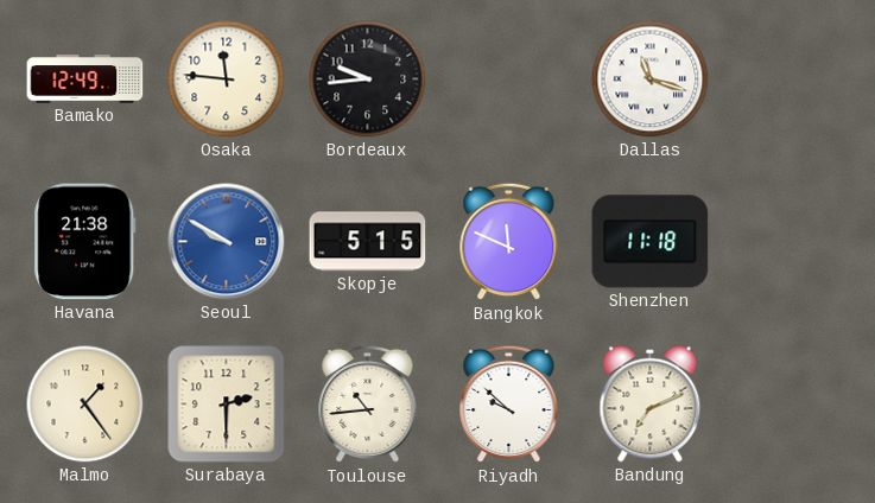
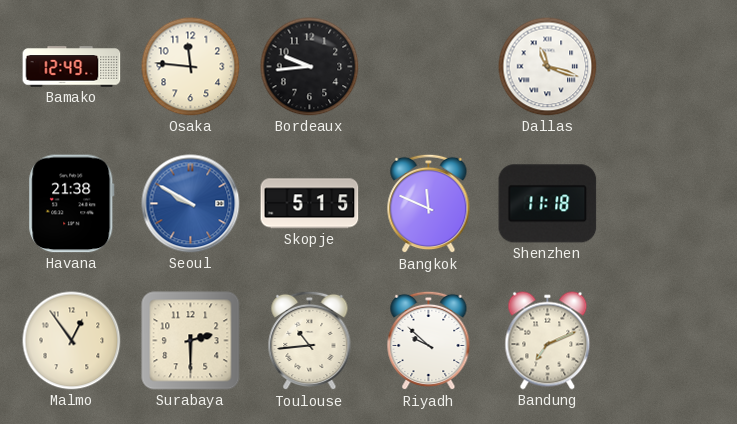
Malmo: 1:24 -> 12:54 (72, 341)
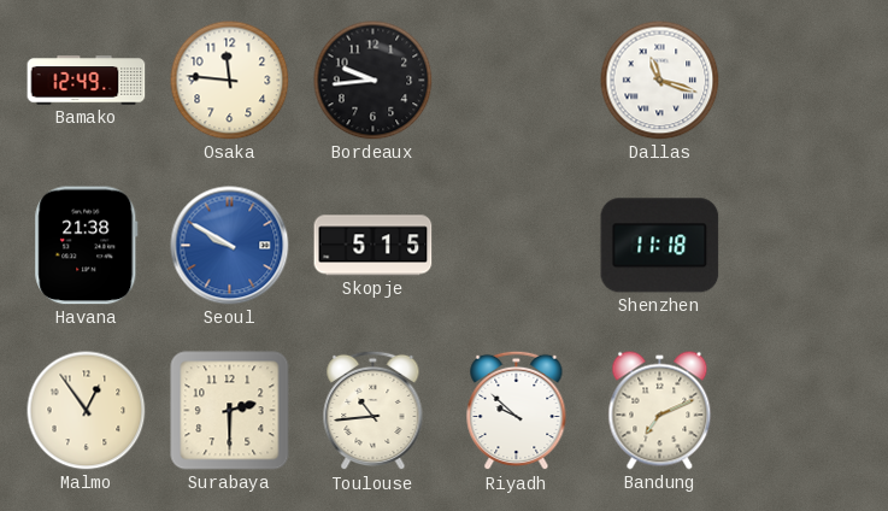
Bangkok: 11:49 -> none (429, 204)
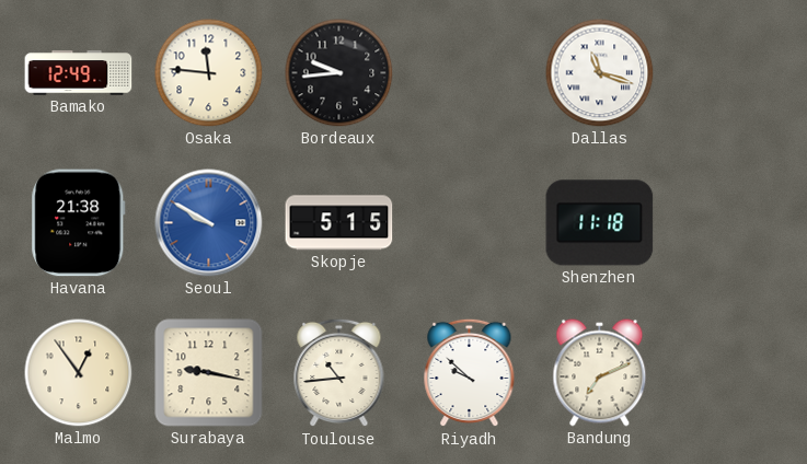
Surabaya: 2:30 -> 9:17 (209, 373)
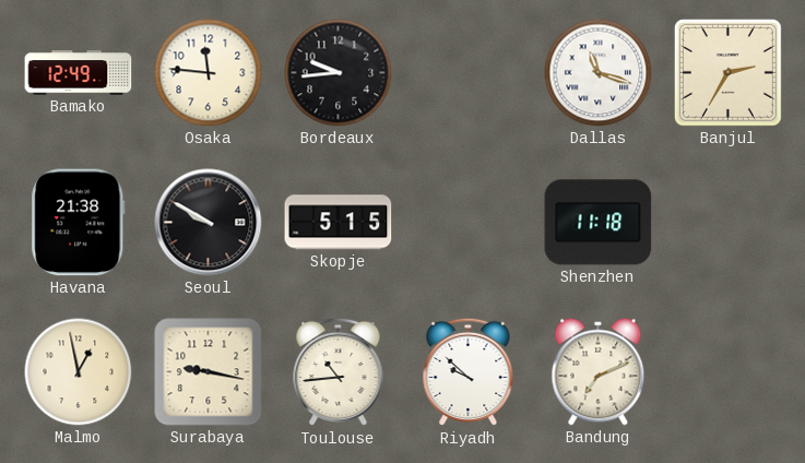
Banjul: none -> 2:35 (727, 72)
Seoul dial: blue -> black (209, 223)
Malmo: 12:54 -> 12:58 (79, 372)
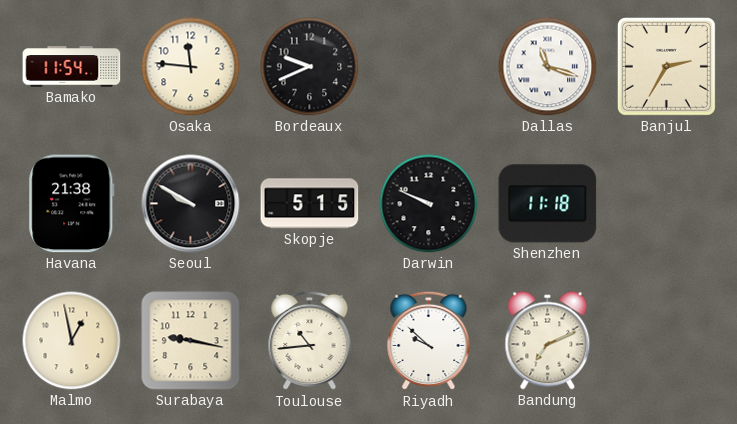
Bamako: 12:49 -> 11:54 (72, 67)
Bordeaux: 9:44 -> 9:41 (310, 67)
Darwin: none -> 9:49 (429, 204)
